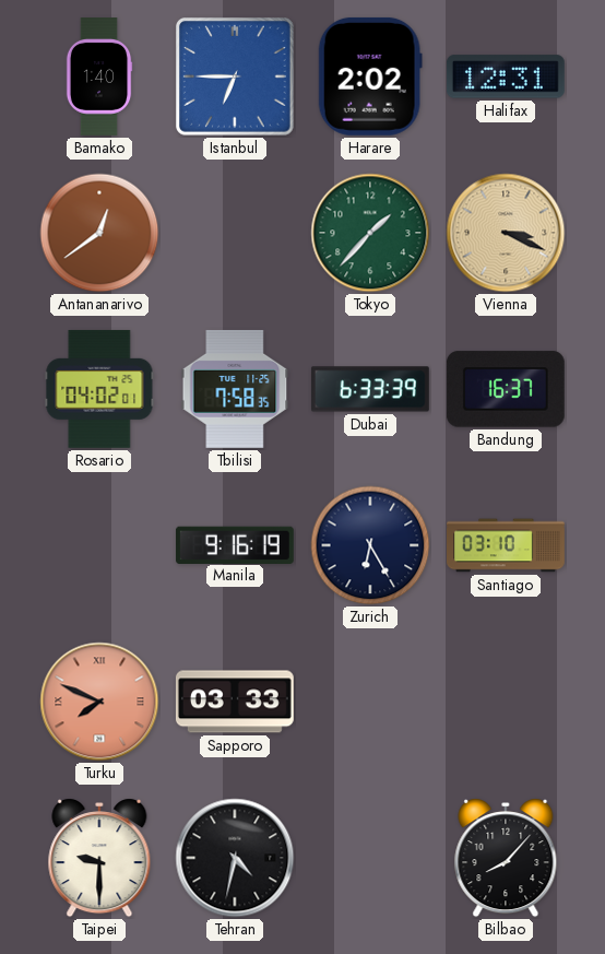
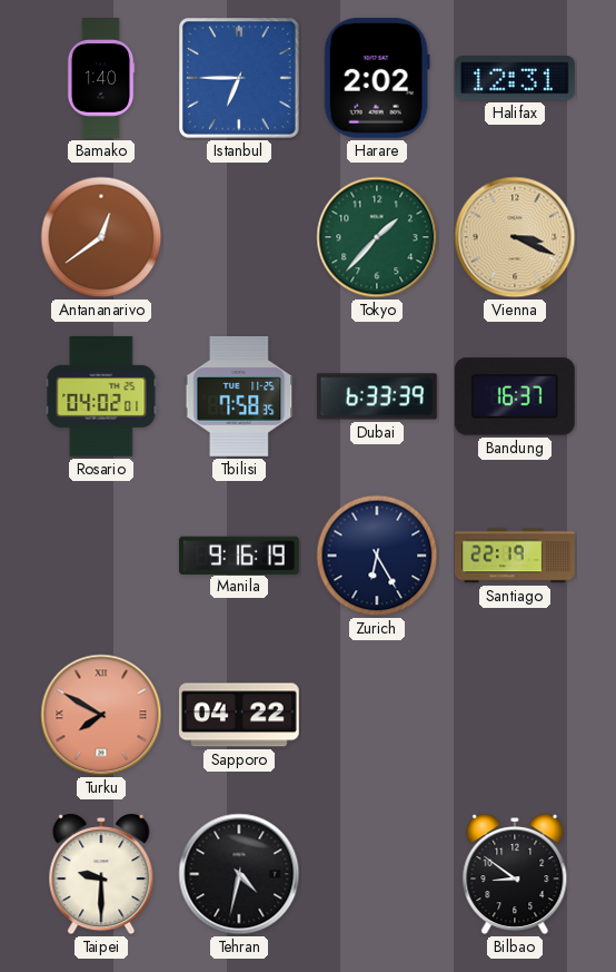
Santiago: 03:10 -> 22:19 (516, 556)
Turku: 7:49 -> 7:50 (101, 715)
Sapporo: 03:33 -> 04:22 (239, 715)
Bilbao: 8:07 -> 8:51 (515, 874)
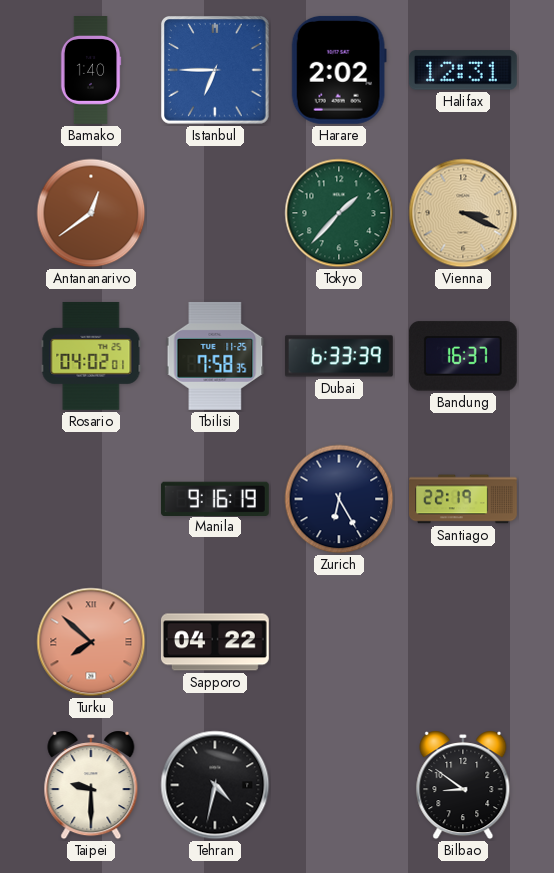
Turku: 7:50 -> 7:52 (91, 642)
